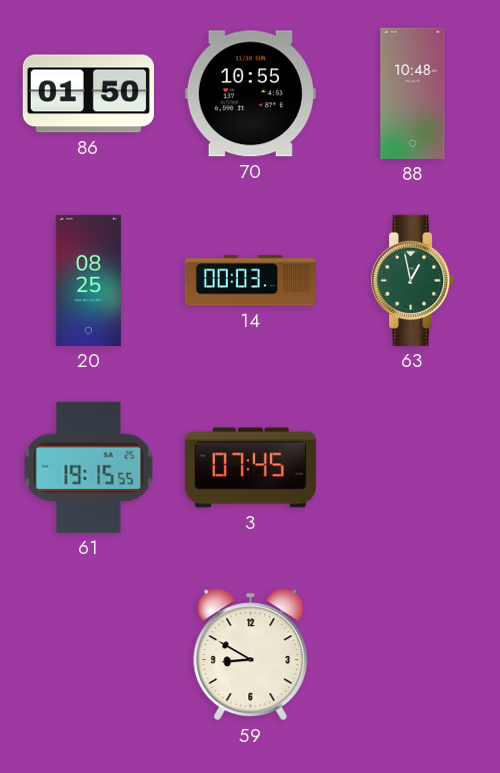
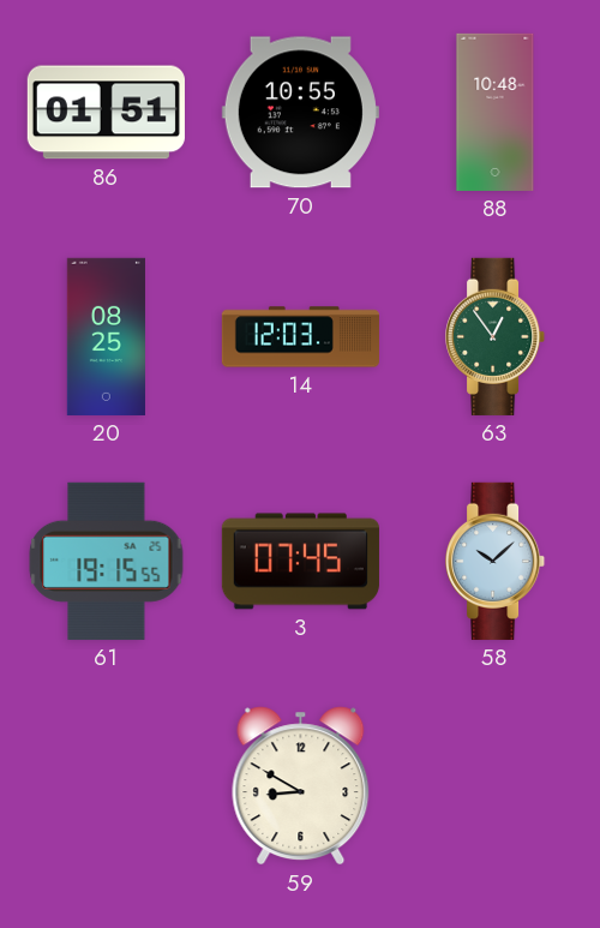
86: 01:50 -> 01:51 (106, 113)
14: 00:03 -> 12:03 (300, 337)
63: 12:58 -> 12:54 (496, 336)
58: none -> 10:08 (496, 561)
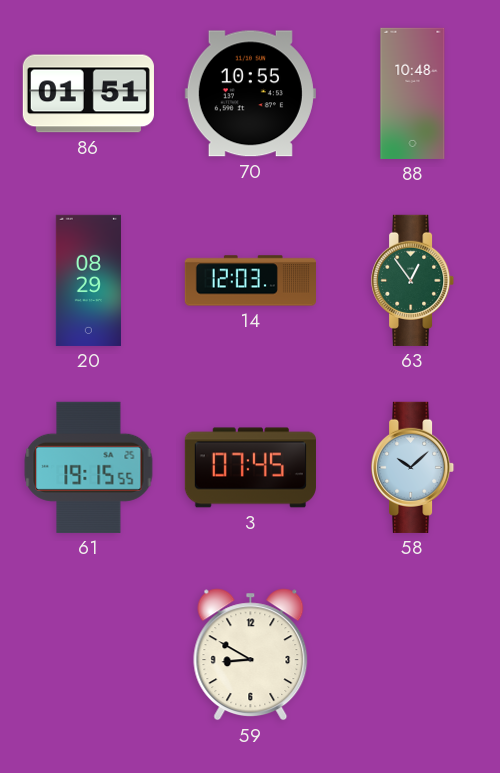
20: 08:25 -> 08:29 (88, 280)
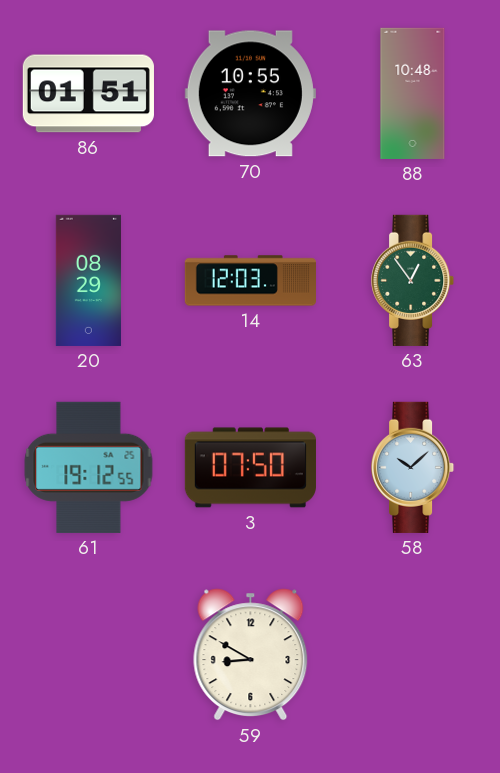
61: 19:15 -> 19:12 (89, 467)
3: 07:45 -> 07:50 (250, 468)
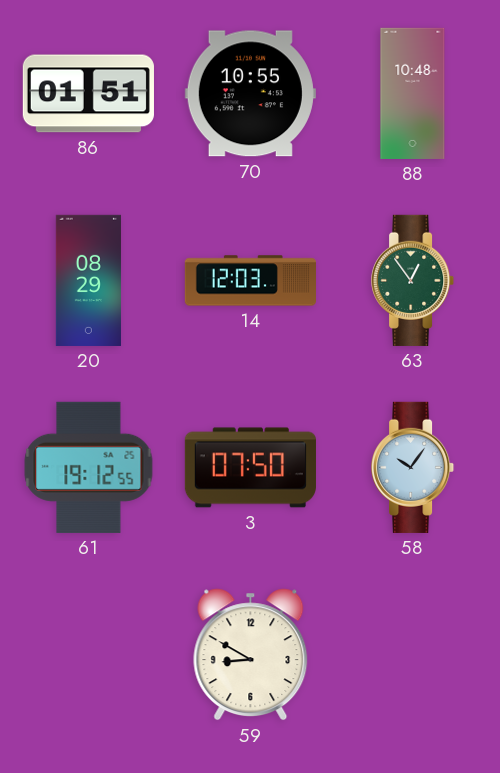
58: 10:08 -> 10:06 (413, 467)
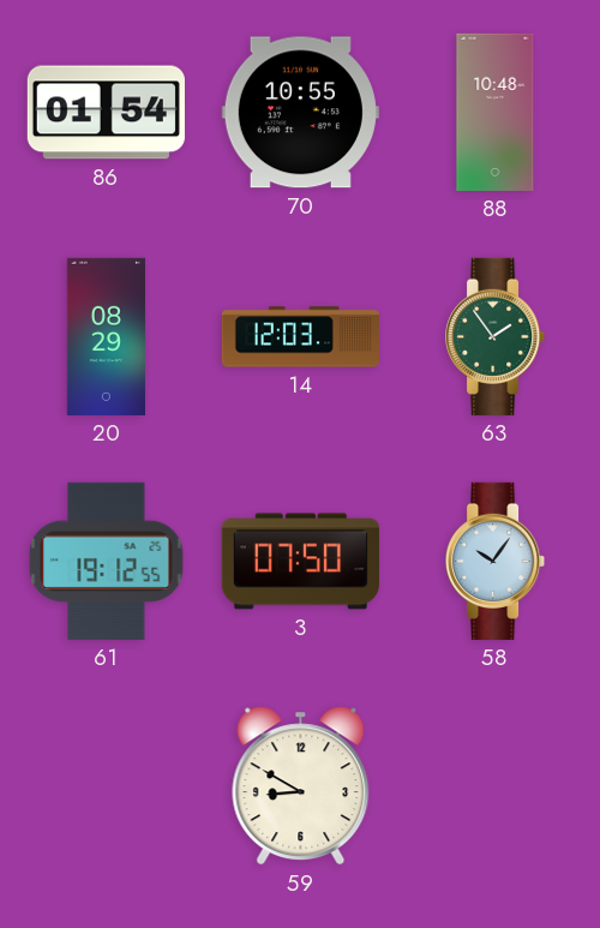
86: 01:51 -> 01:54 (106, 113)
63: 12:54 -> 1:54 (496, 336)
